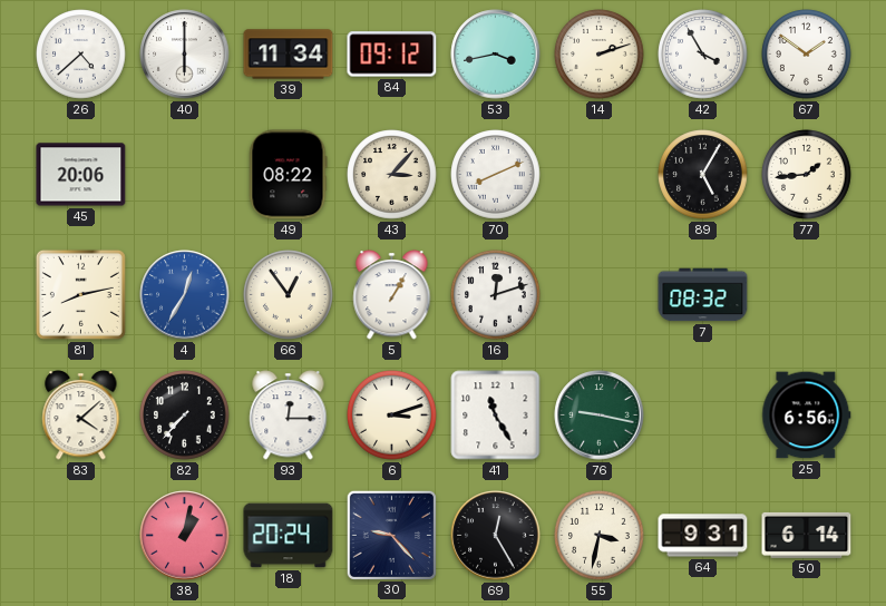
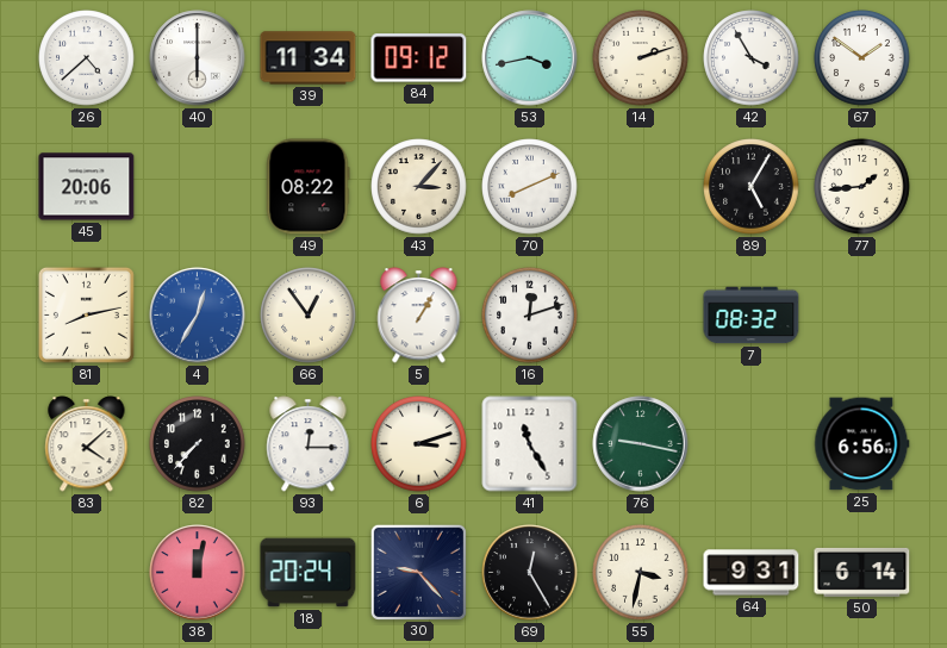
38: 1:02 -> 12:02 (198, 573)
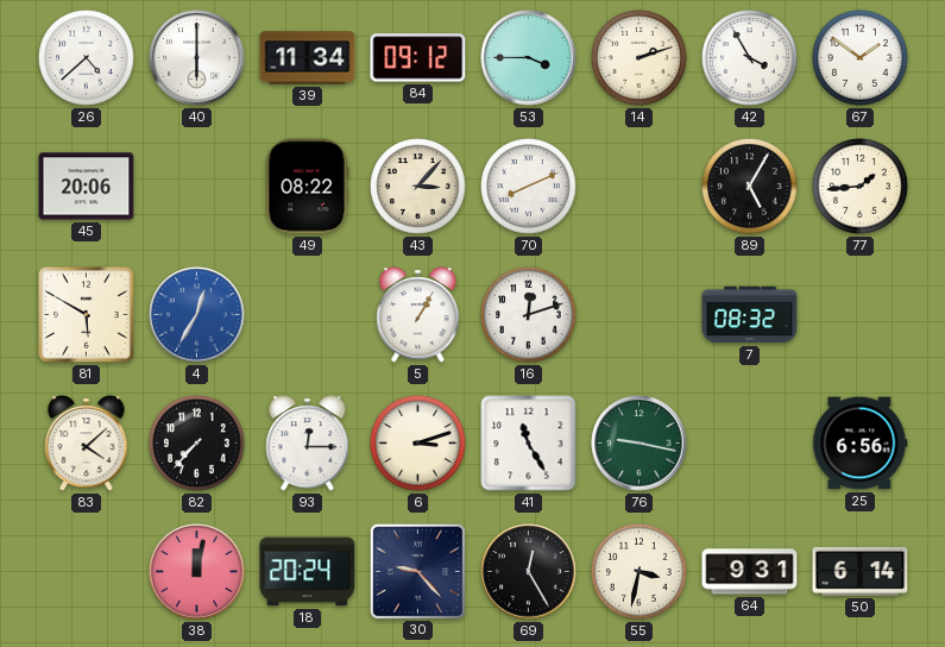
53: 3:43 -> 3:45 (529, 58)
81: 8:13 -> 5:50 (86, 314)
66: 12:54 -> none (309, 316)
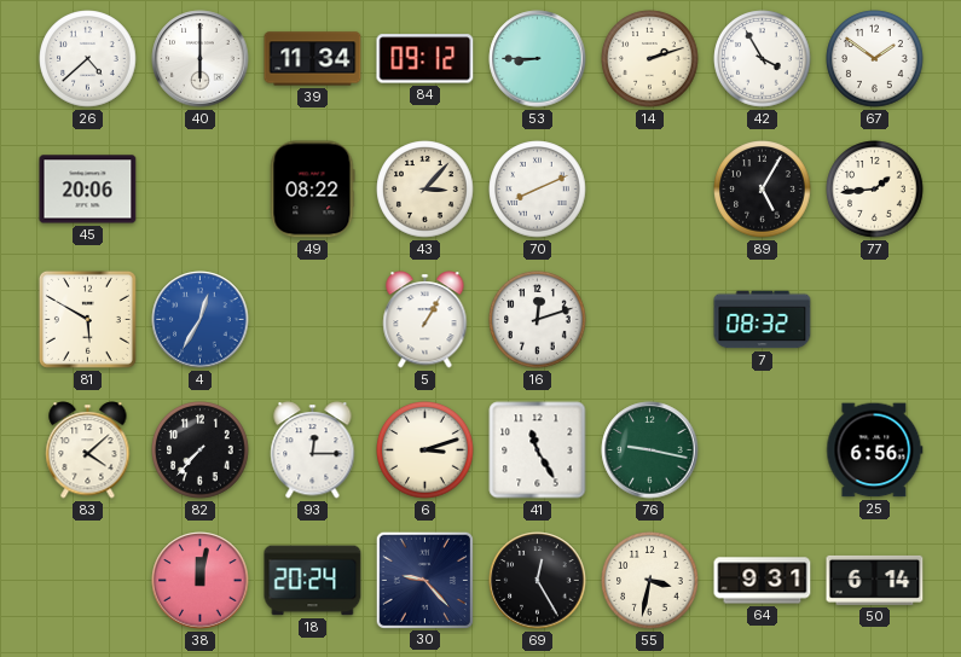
53: 3:45 -> 8:45 (538, 59)
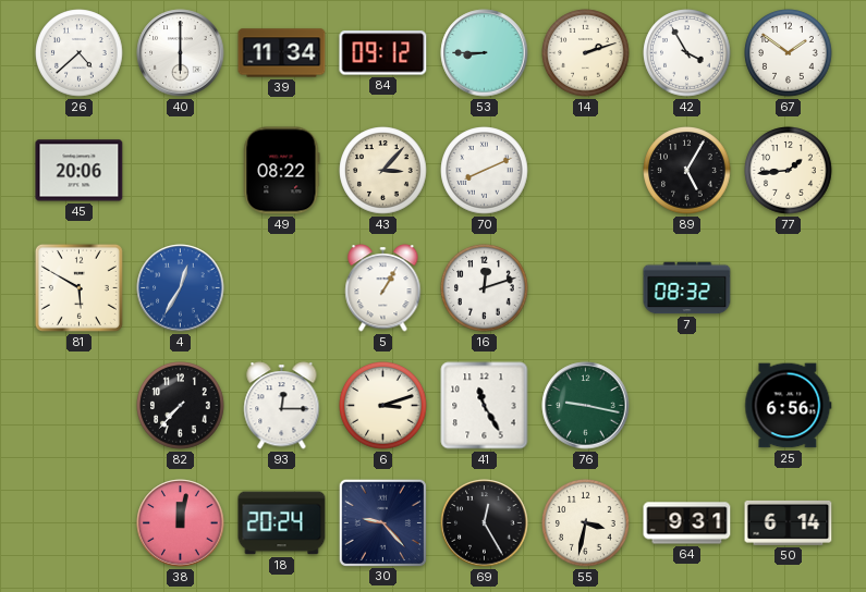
83: 4:08 -> none (88, 450)
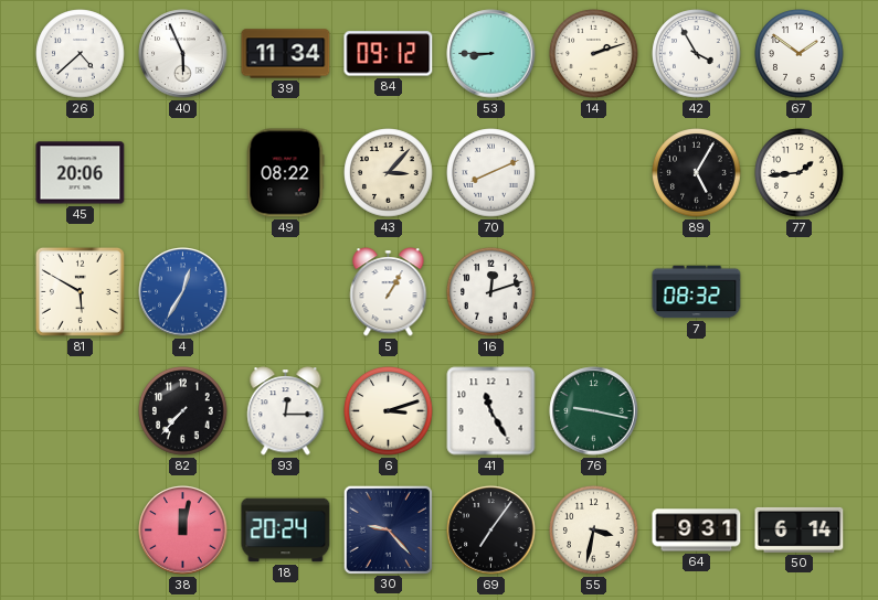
40: 6:00 -> 5:56 (183, 54)
25: 6:56 -> none (789, 406)
69: 12:25 -> 7:06 (491, 531)
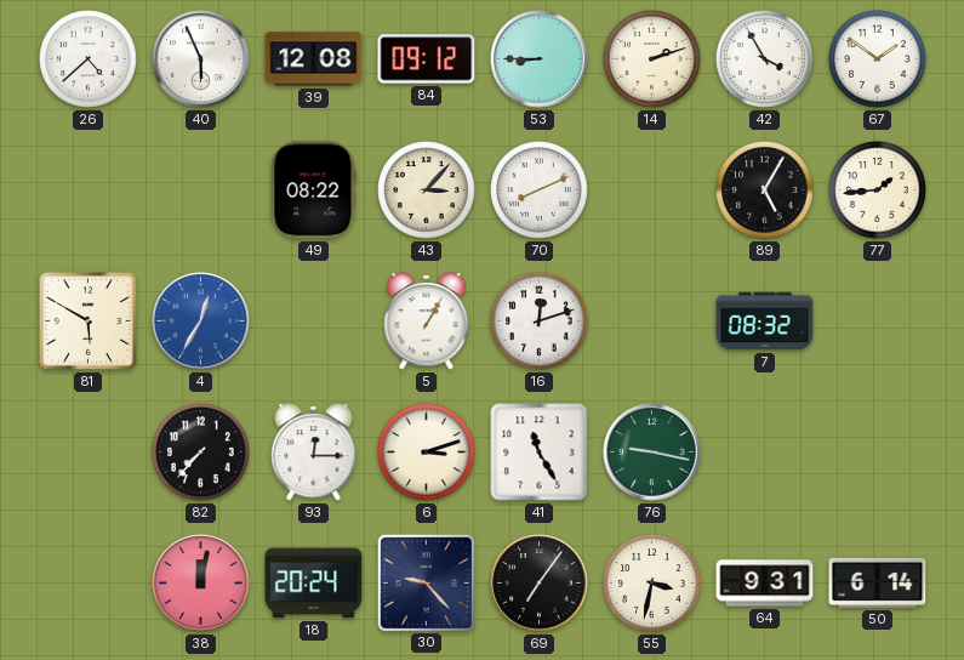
39: 11:34 -> 12:08 (314, 59)
45: 20:06 -> none (81, 173)
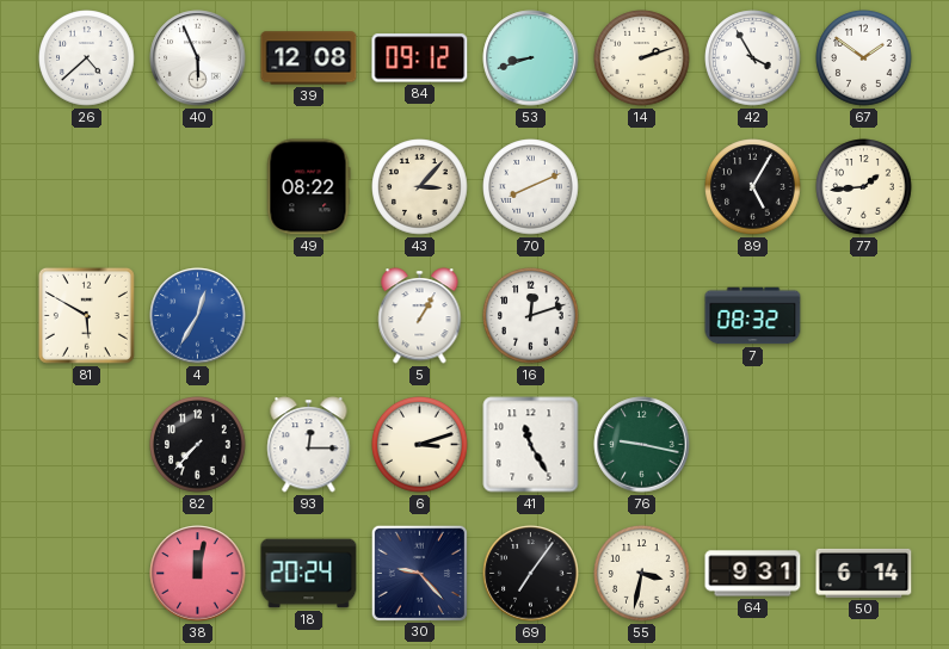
53: 8:45 -> 8:42 (531, 58)
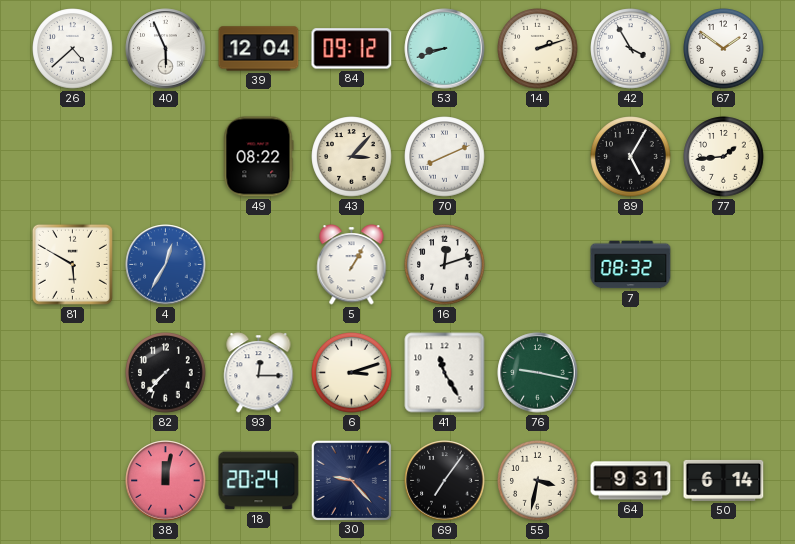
39: 12:08 -> 12:04 (259, 49)
